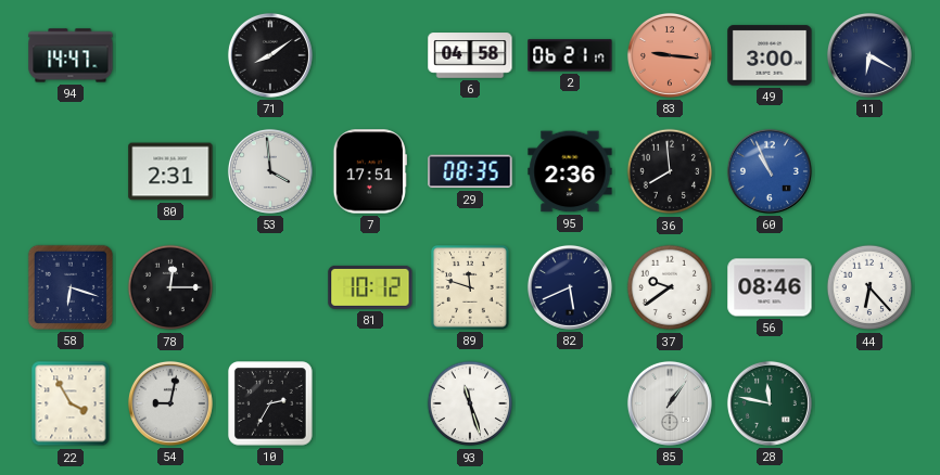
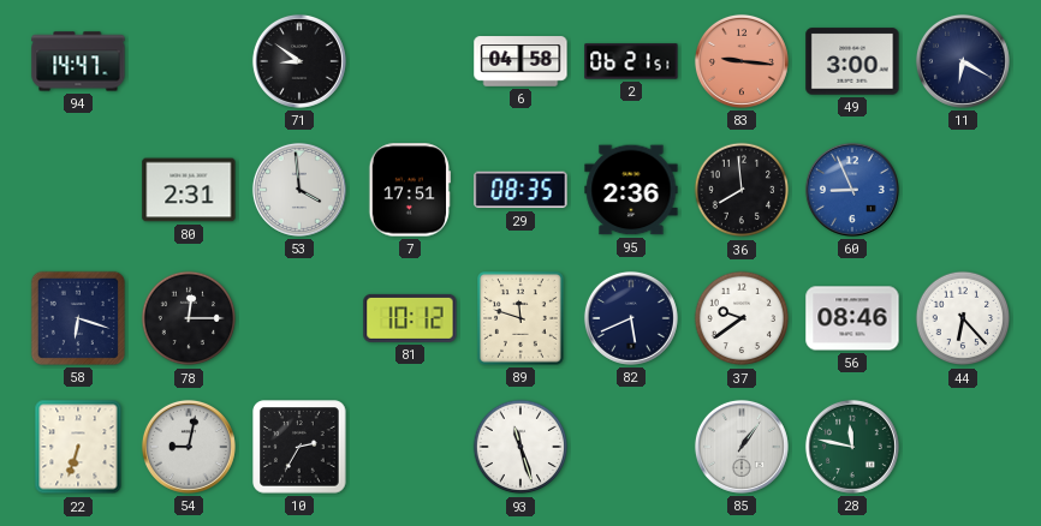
71: 8:09 -> 8:51 (299, 61)
2: 06:21:17 -> 06:21:51 (631, 61)
60: 10:56 -> 8:56 (852, 190)
22: 3:55 -> 6:33 (78, 447)
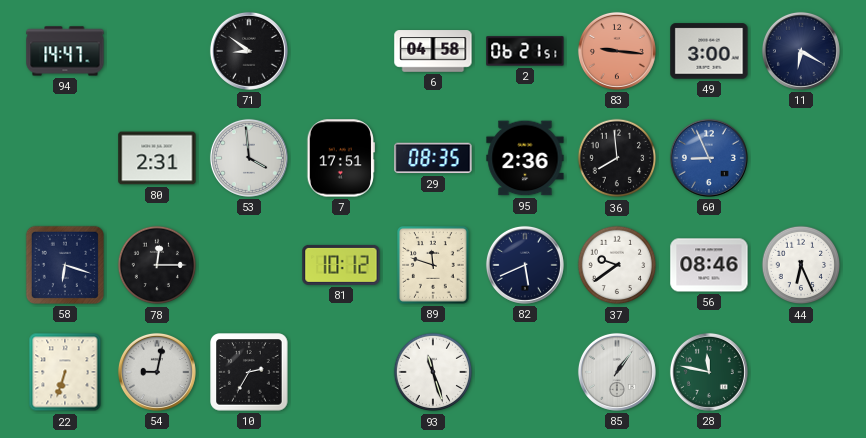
44: 6:23 -> 6:26 (801, 265)
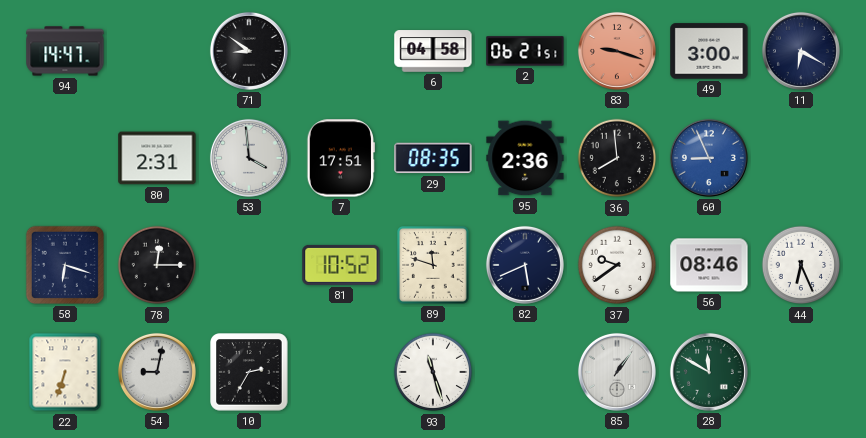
83: 9:16 -> 9:18 (617, 51)
81: 10:12 -> 10:52 (341, 265)
28: 11:47 -> 11:50 (709, 372)
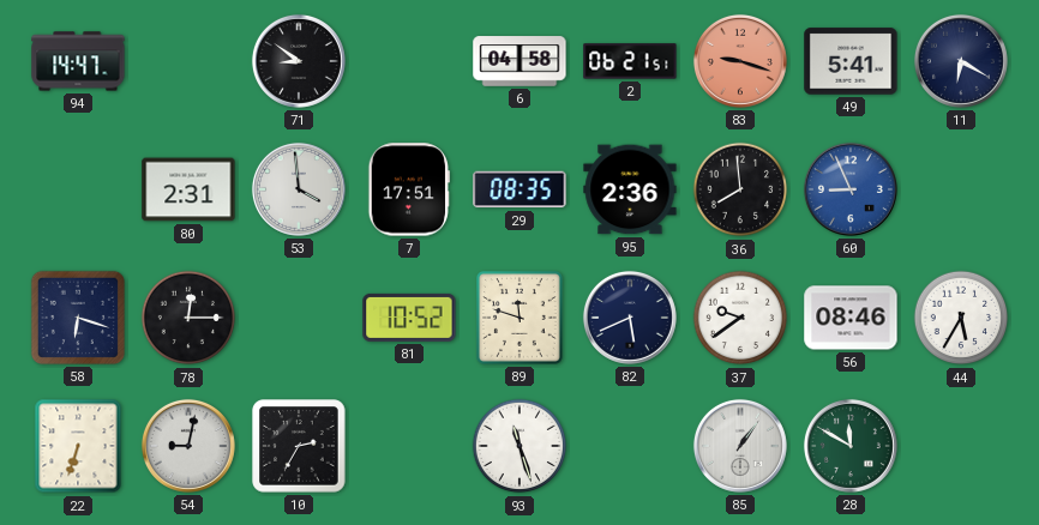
49: 3:00 -> 5:41 (851, 61)
44: 6:26 -> 5:35 (961, 318)
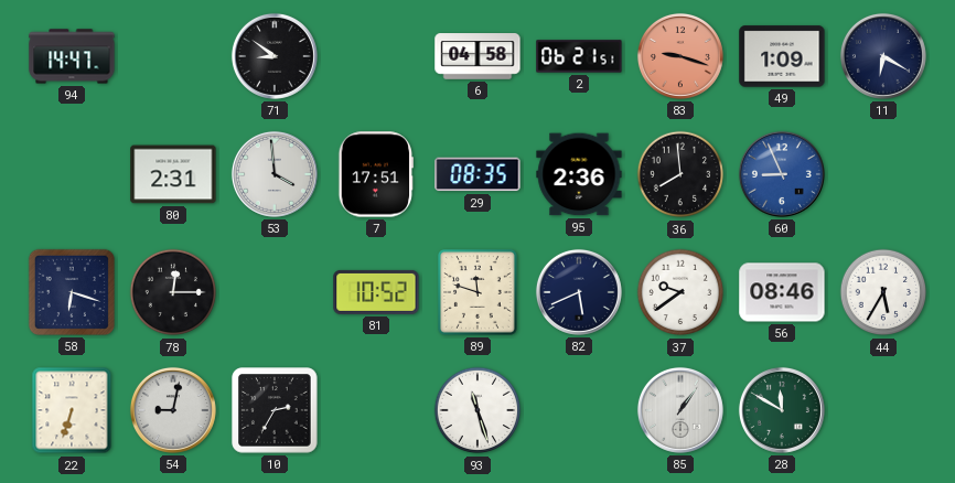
49: 5:41 -> 1:09 (782, 56)
